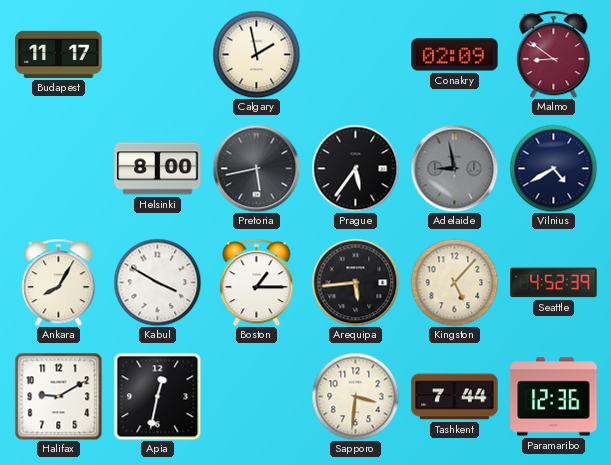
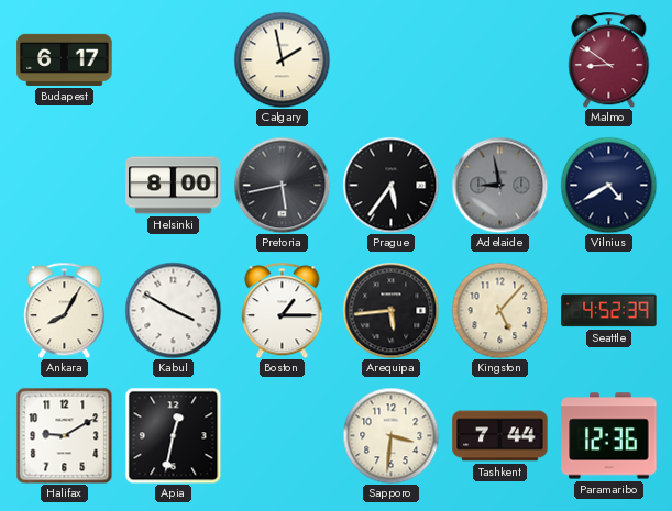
Budapest: 11:17 -> 6:17 (65, 59)
Conakry: 02:09 -> none (455, 55)
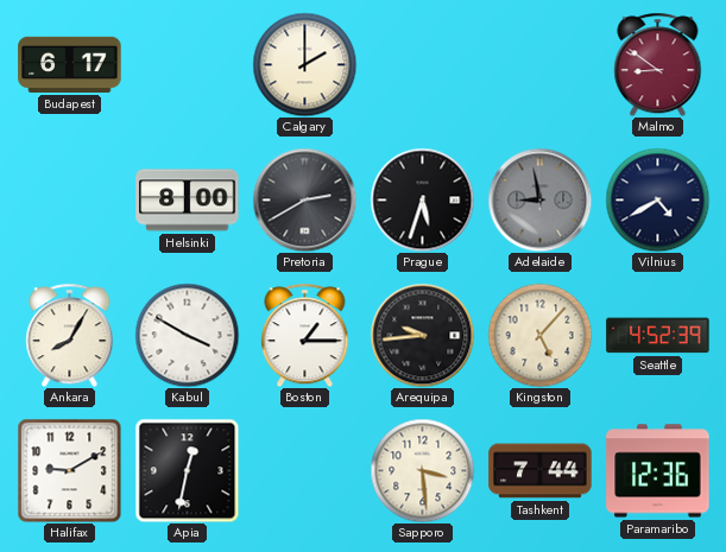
Calgary: 1:58 -> 2:00 (304, 64)
Pretoria: 5:43 -> 2:40 (304, 199)
Prague: 5:36 -> 5:33 (422, 199)
Arequipa: 5:44 -> 9:44 (422, 335)
Sapporo: 3:31 -> 3:29 (422, 470)
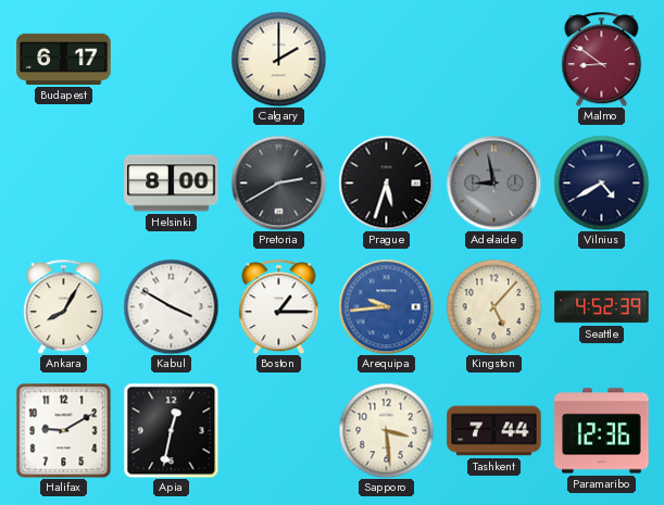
Arequipa dial: black -> blue (386, 306)
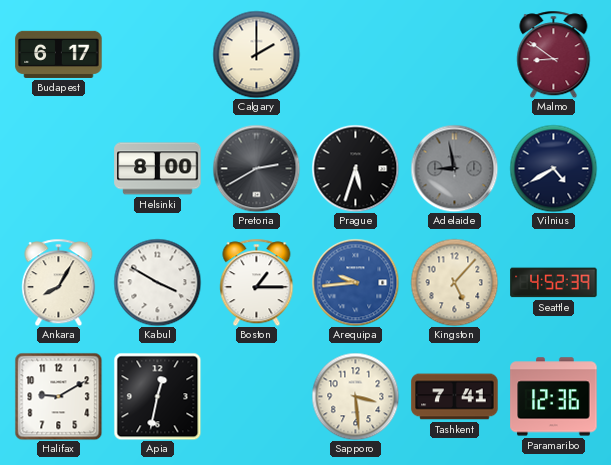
Tashkent: 7:44 -> 7:41 (455, 397)
